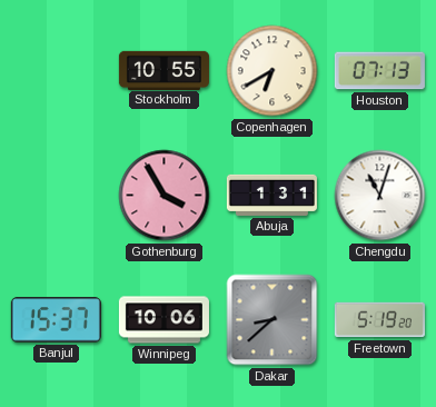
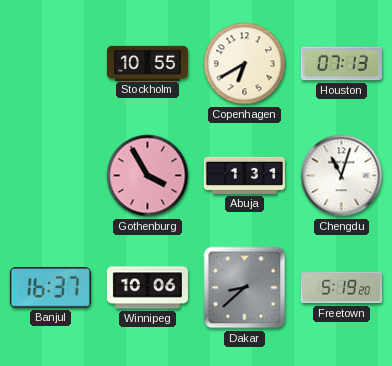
Banjul: 15:37 -> 16:37 (50, 288)
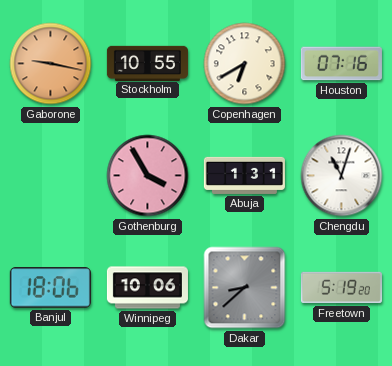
Gaborone: none -> 9:17 (51, 64)
Houston: 07:13 -> 07:16 (341, 64)
Banjul: 16:37 -> 18:06 (50, 288)
